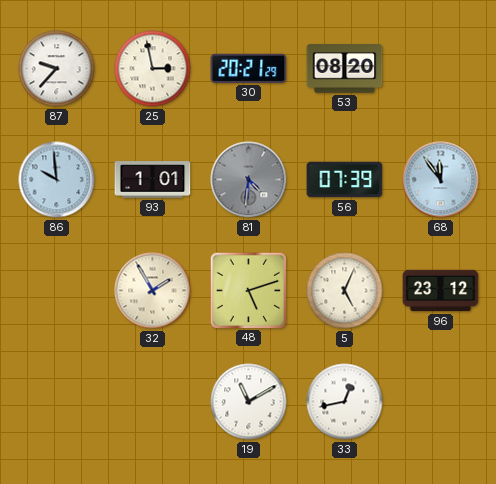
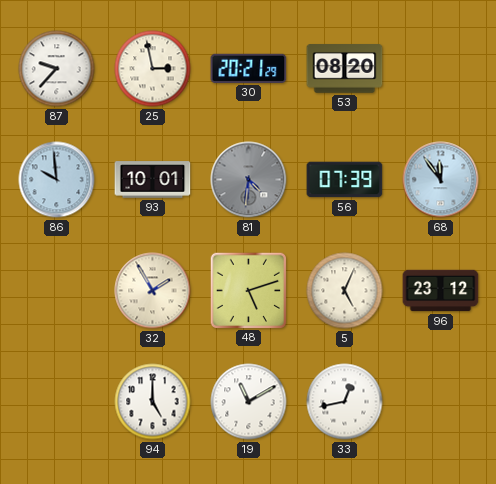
93: 1:01 -> 10:01 (153, 180)
94: none -> 5:00 (153, 402)
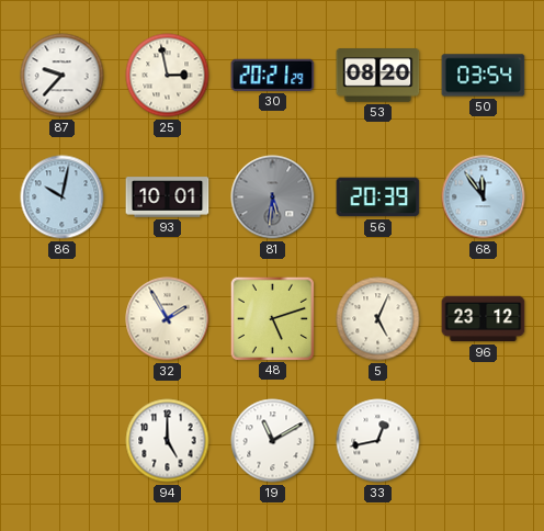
50: none -> 03:54 (484, 76)
86: 9:59 -> 10:02 (63, 197)
81: 4:31 -> 5:31 (273, 197)
56: 07:39 -> 20:39 (378, 197)
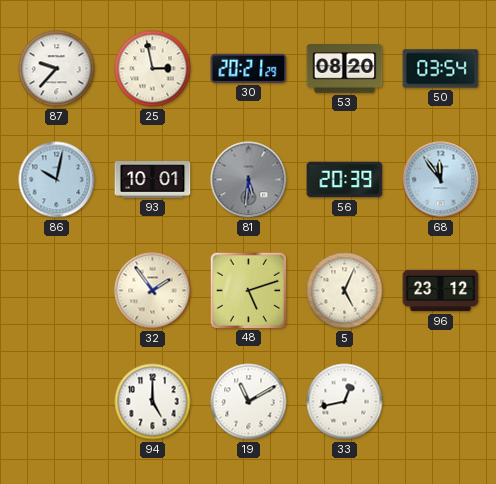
32: 1:55 -> 1:54 (153, 291)
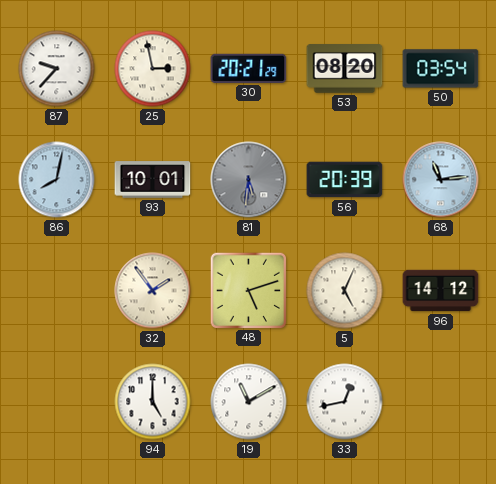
86: 10:02 -> 8:02 (57, 180)
68: 11:54 -> 11:14 (441, 180)
96: 23:12 -> 14:12 (441, 291)
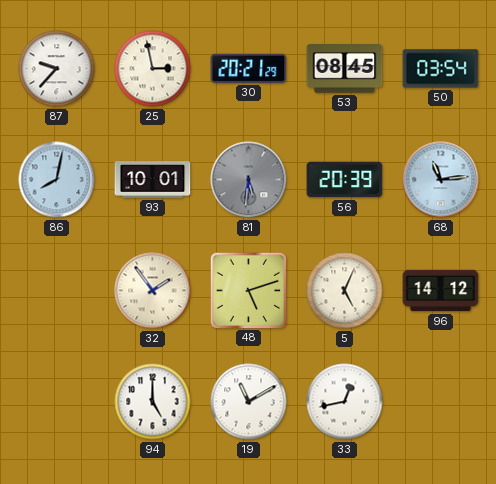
53: 08:20 -> 08:45 (345, 69)
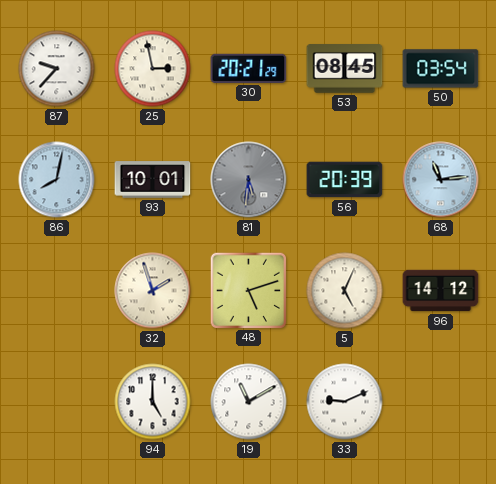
32: 1:54 -> 1:57 (153, 291)
33: 12:43 -> 9:11 (345, 402)
